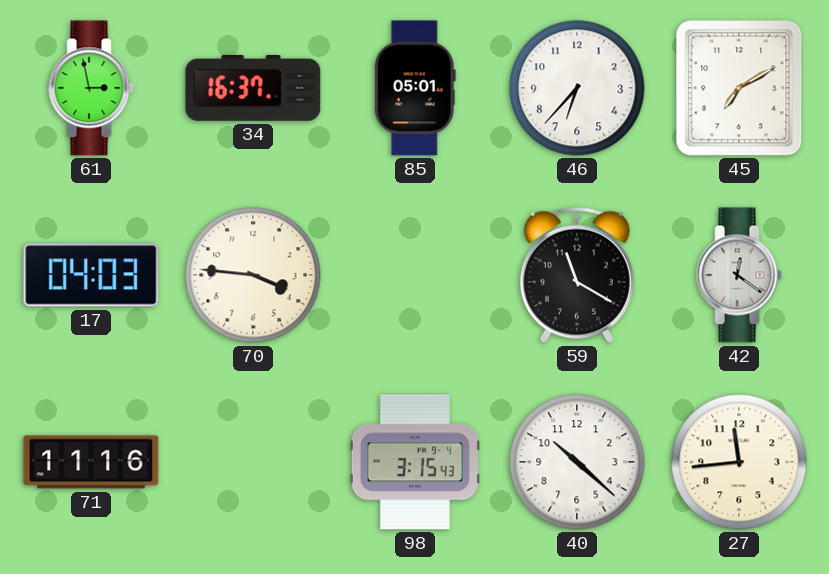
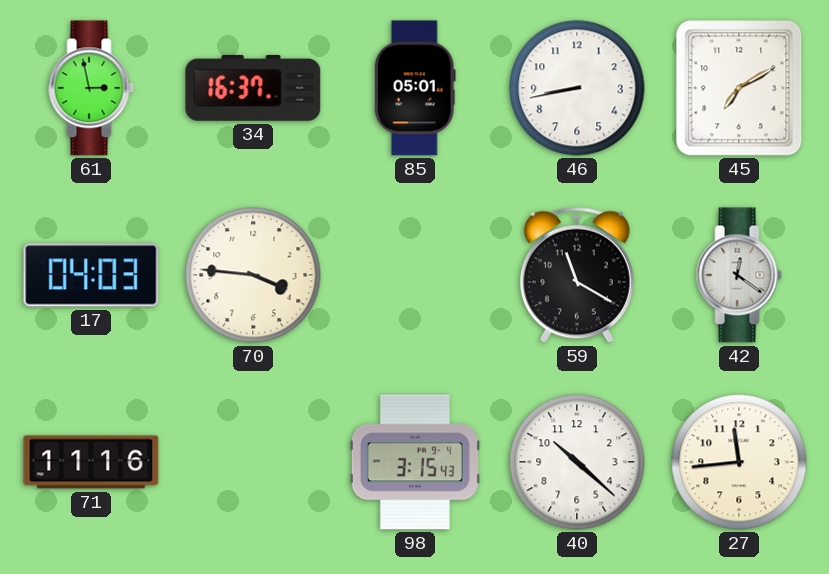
46: 6:37 -> 8:43 (577, 88)
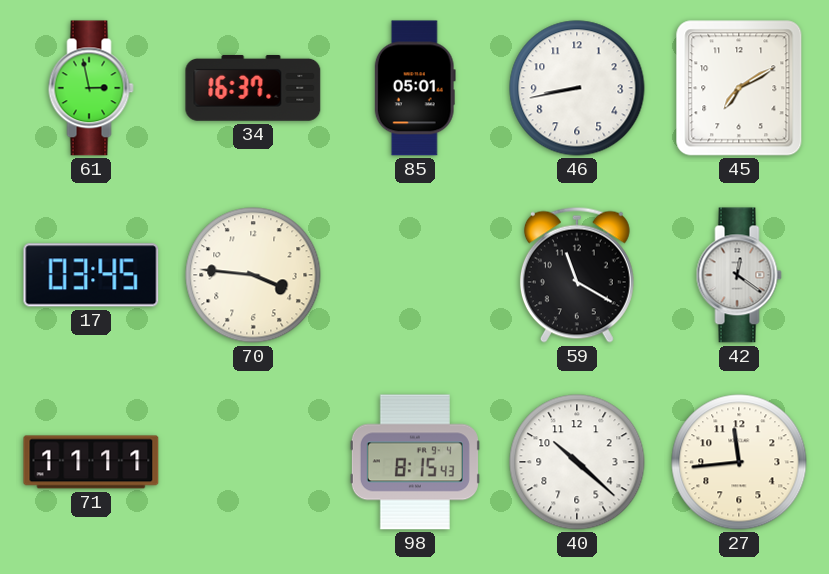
17: 04:03 -> 03:45 (91, 275)
71: 11:16 -> 11:11 (91, 462)
98: 3:15 -> 8:15 (415, 462)
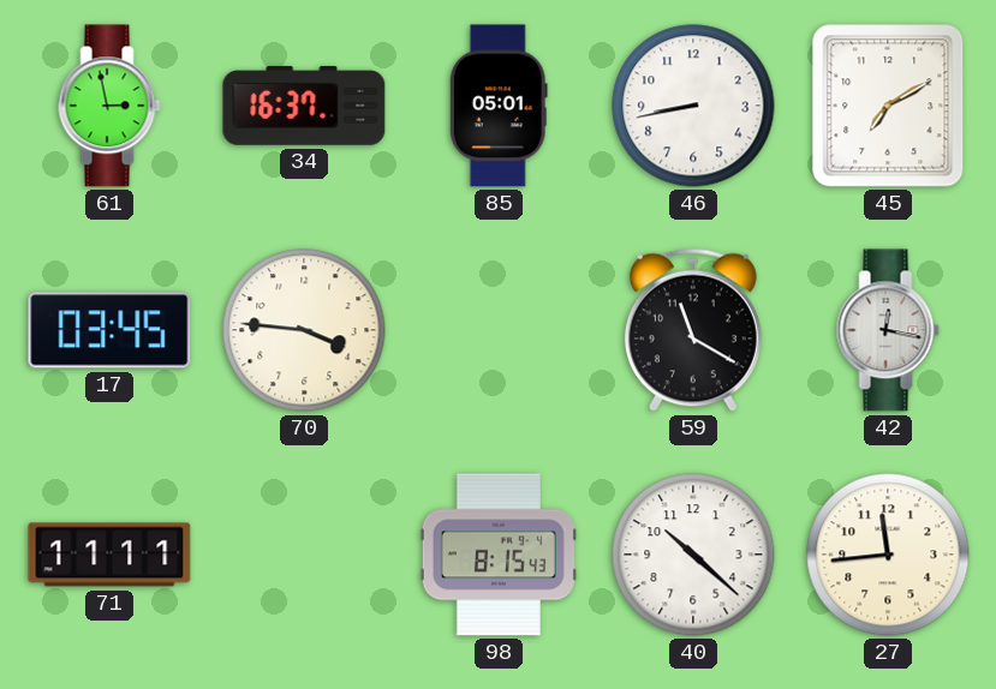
42: 12:21 -> 12:17 (888, 330)
